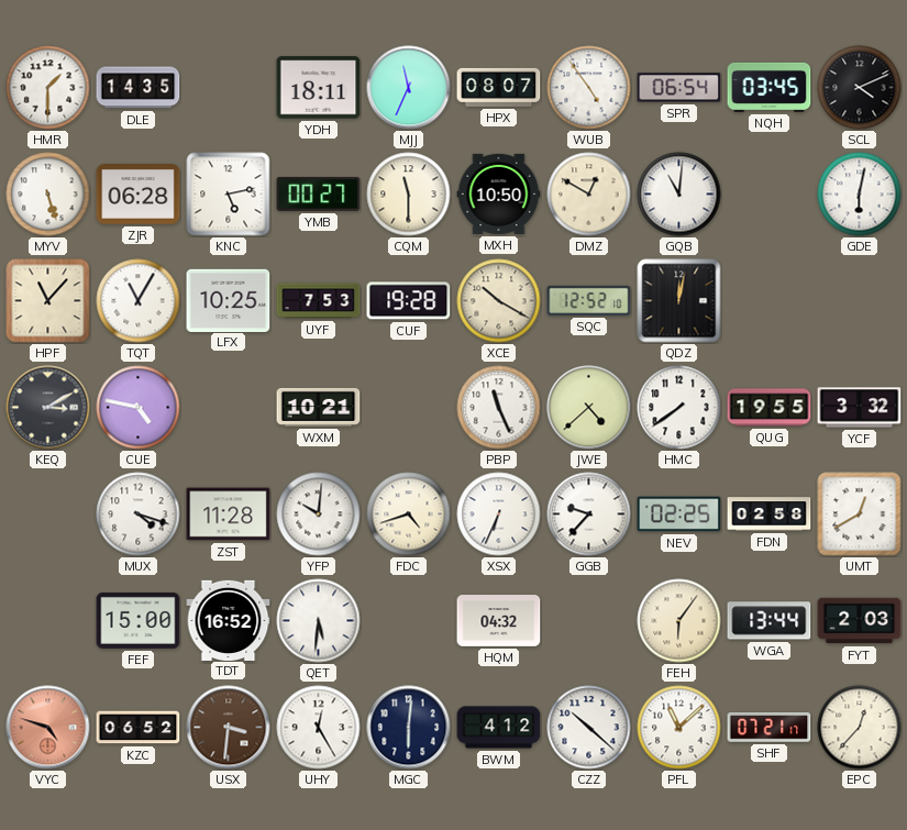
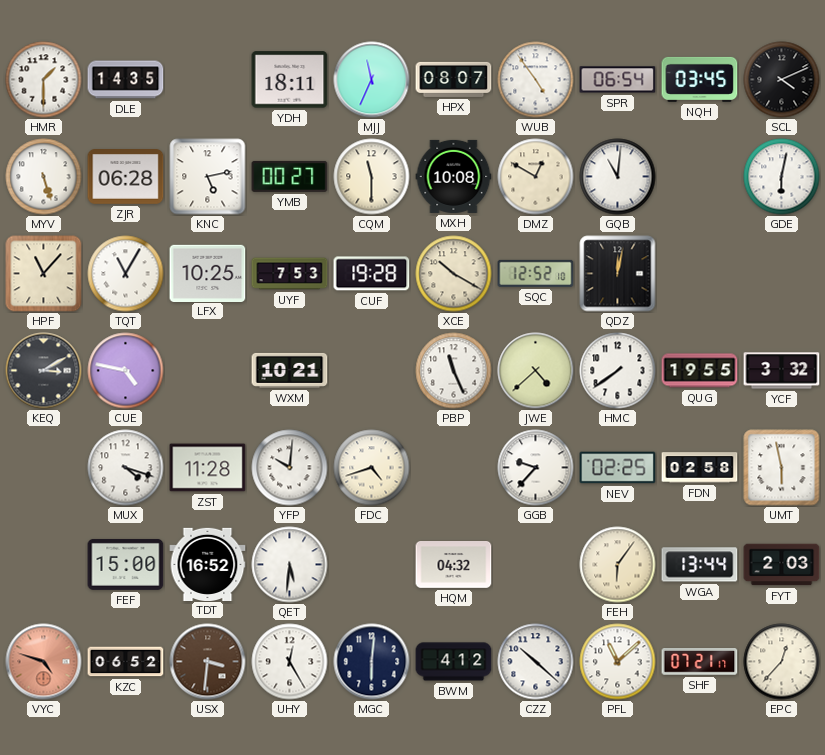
MXH: 10:50 -> 10:08 (454, 176)
XSX: 6:34 -> none (499, 514)
UMT: 12:40 -> 5:58 (782, 468)
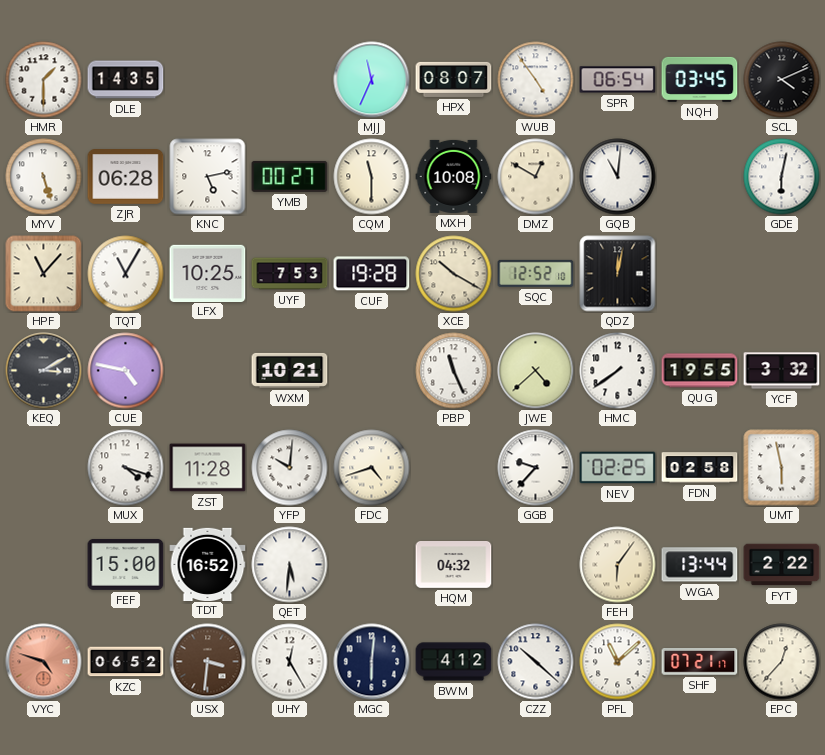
YDH: 18:11 -> none (290, 80)
FYT: 2:03 -> 2:22 (782, 565)
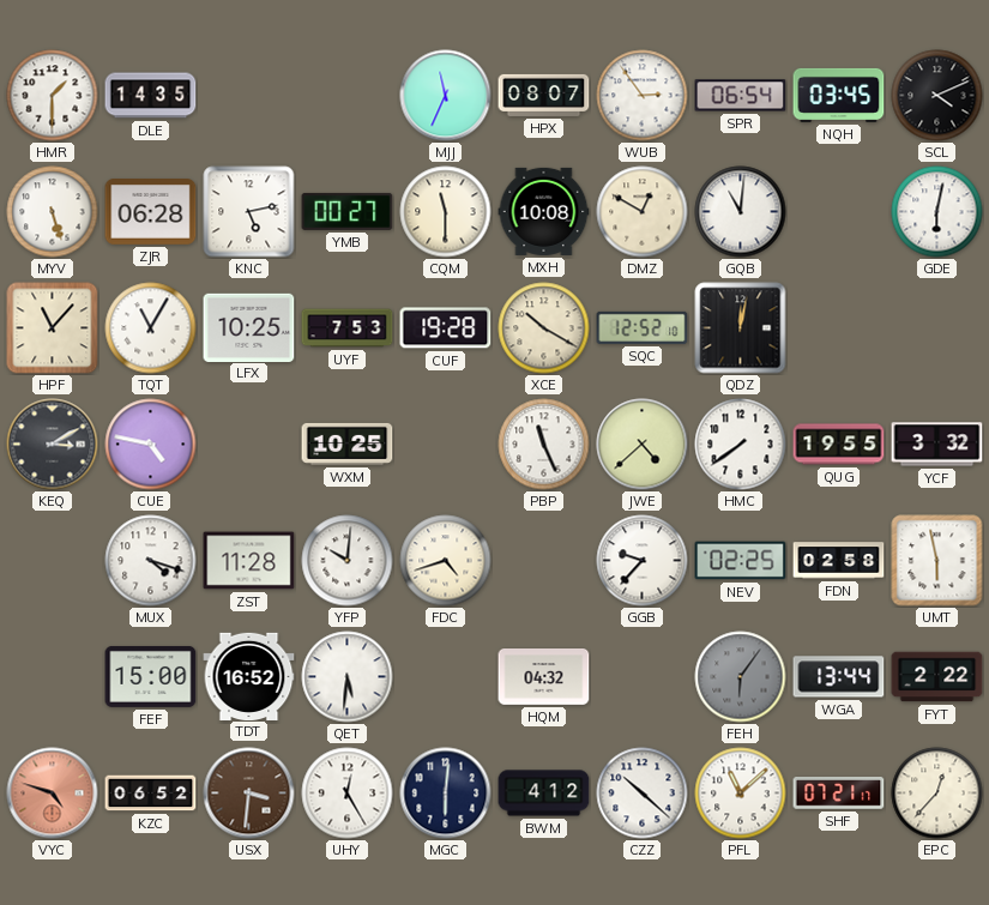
WUB: 4:54 -> 2:54 (643, 96)
WXM: 10:21 -> 10:25 (348, 444)
FEH dial: cream -> grey (741, 677)
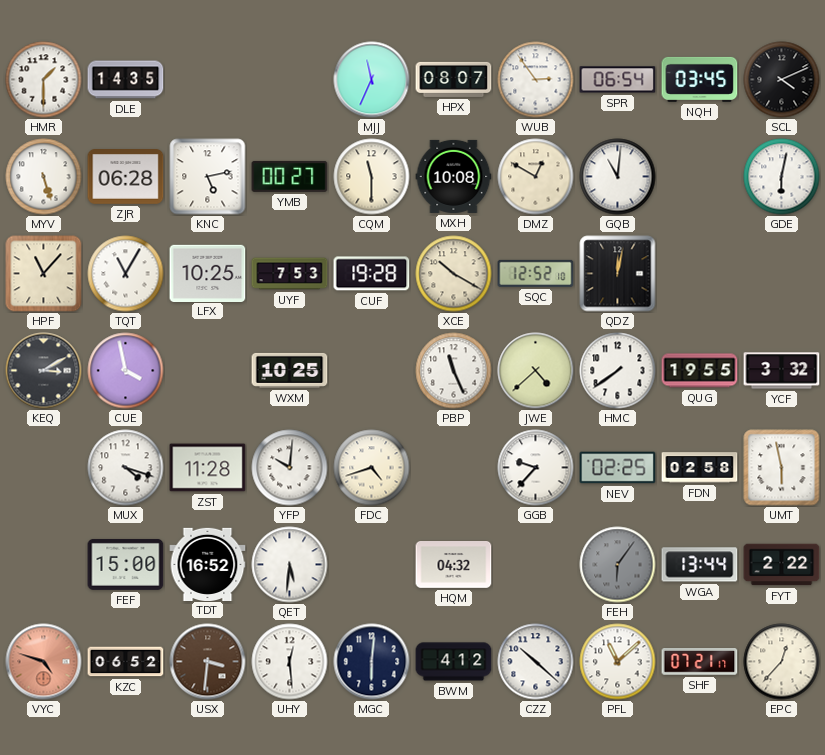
CUE: 4:47 -> 3:58 (126, 371)
UHY: 12:25 -> 12:29 (290, 662)
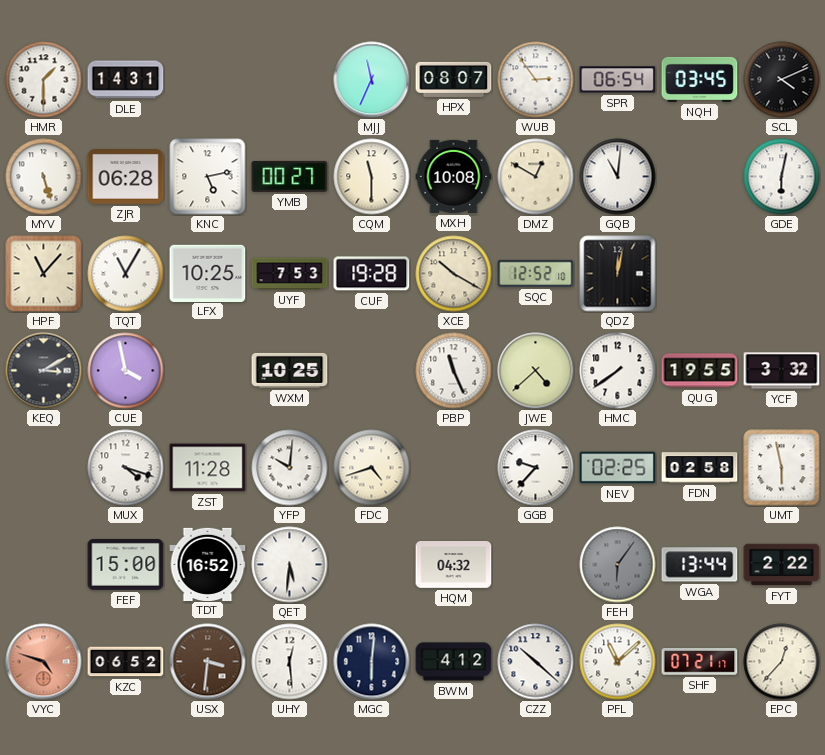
DLE: 14:35 -> 14:31 (126, 80)
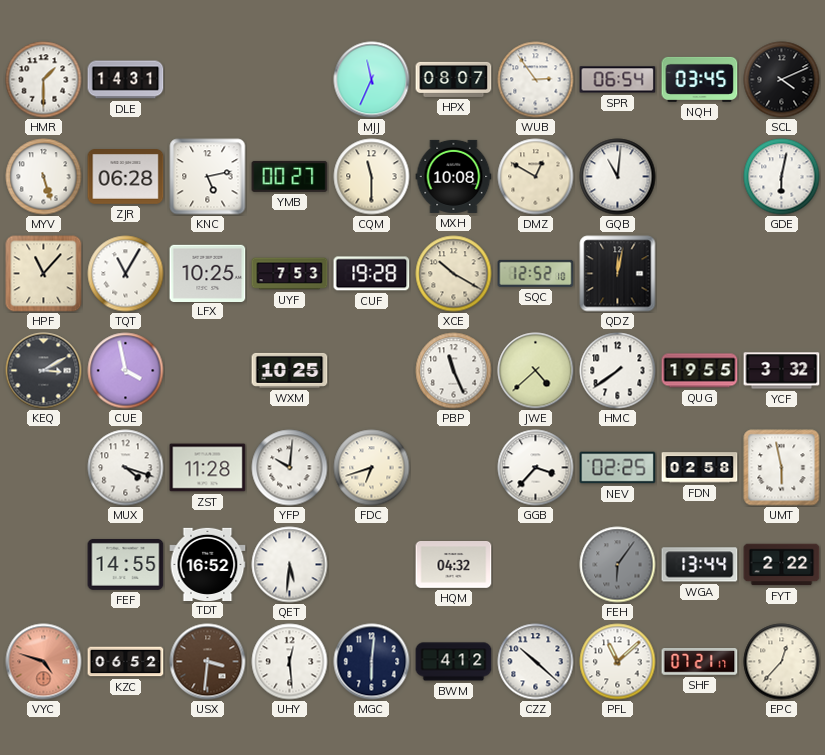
FDC: 4:42 -> 6:42 (372, 468)
GGB: 9:37 -> 3:37 (536, 468)
FEF: 15:00 -> 14:55 (126, 564)
